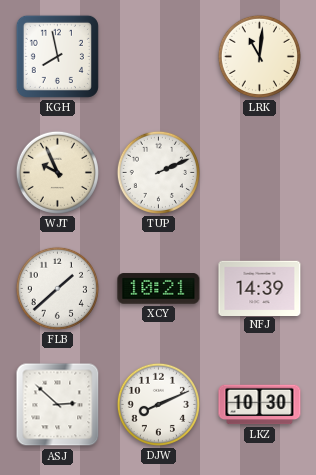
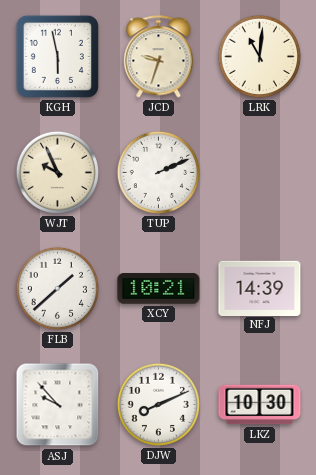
KGH: 7:58 -> 5:58 (57, 56)
JCD: none -> 9:33 (159, 57)
ASJ: 2:52 -> 9:53 (58, 405)
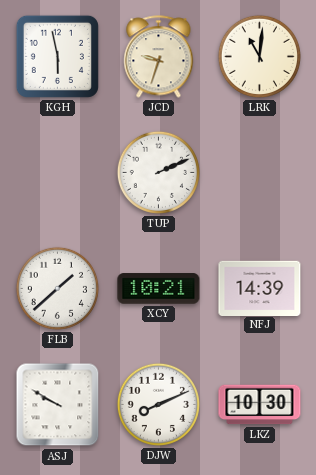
WJT: 9:56 -> none (57, 172)
ASJ: 9:53 -> 9:50 (58, 405)
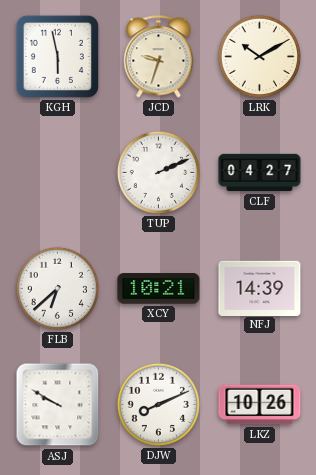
LRK: 11:01 -> 10:10 (259, 56)
CLF: none -> 04:27 (260, 173)
FLB: 1:38 -> 6:38 (57, 288)
LKZ: 10:30 -> 10:26 (260, 405)
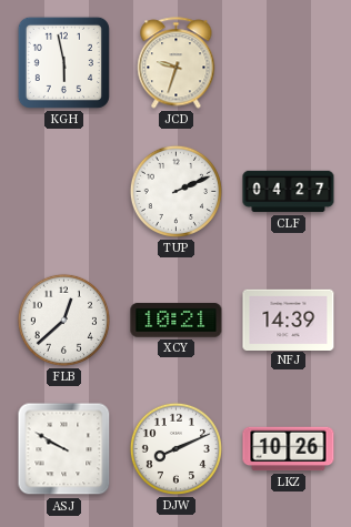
LRK: 10:10 -> none (259, 56)
FLB: 6:38 -> 12:38 (63, 320)
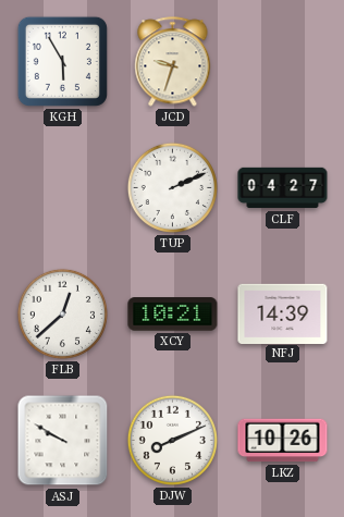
KGH: 5:58 -> 5:55 (62, 61)
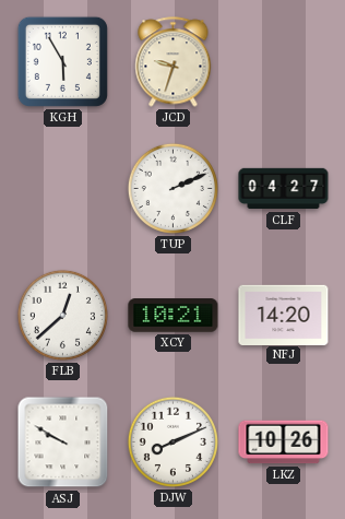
NFJ: 14:39 -> 14:20 (284, 315)
